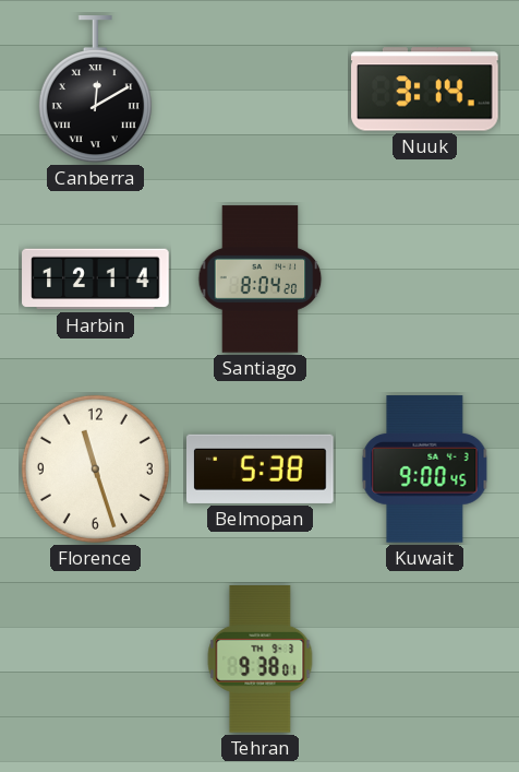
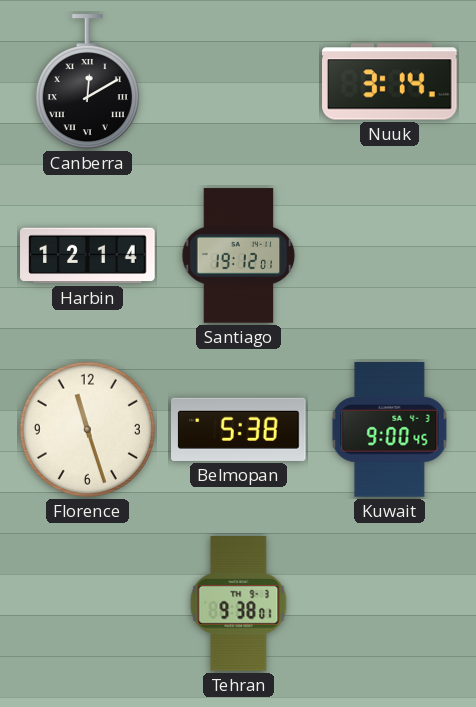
Santiago: 8:04 -> 19:12 (239, 256)
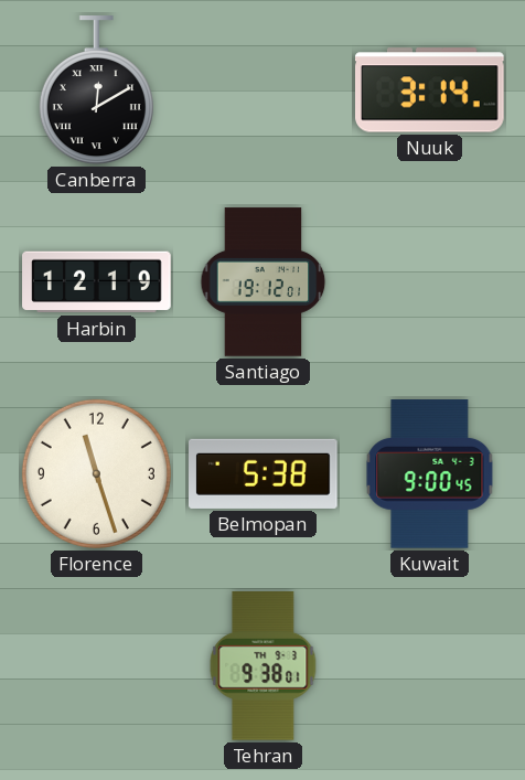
Harbin: 12:14 -> 12:19 (97, 282)
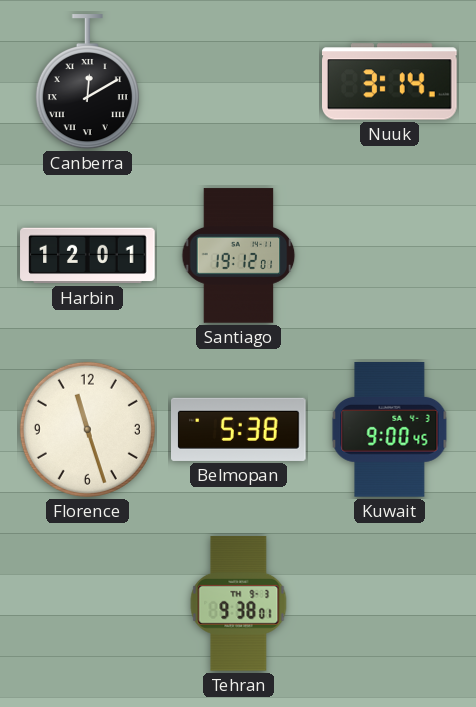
Harbin: 12:19 -> 12:01 (88, 256)
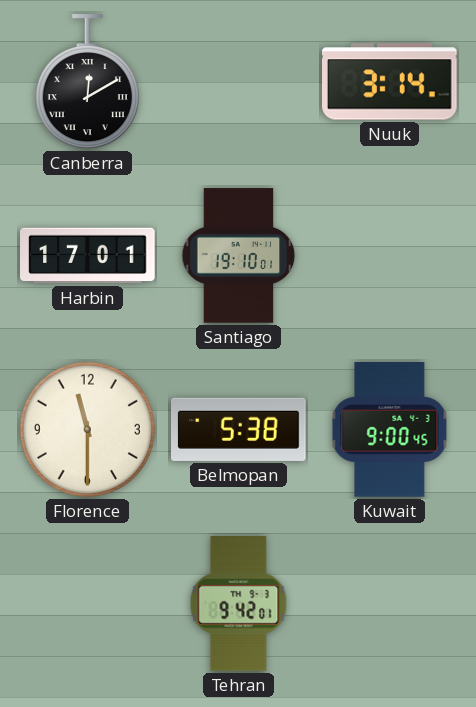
Harbin: 12:01 -> 17:01 (88, 256)
Santiago: 19:12 -> 19:10 (239, 256)
Florence: 11:27 -> 11:30 (87, 429)
Tehran: 9:38 -> 9:42 (239, 604)
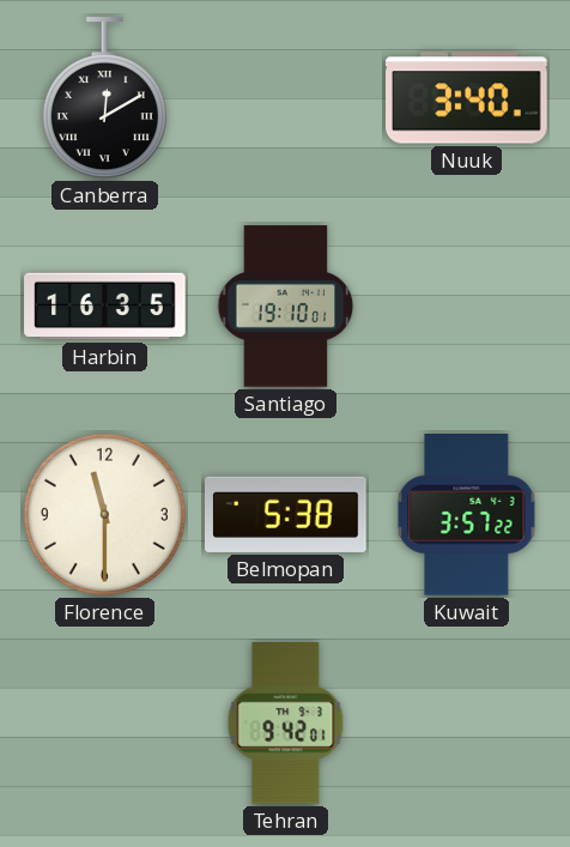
Nuuk: 3:14 -> 3:40 (467, 98)
Harbin: 17:01 -> 16:35 (105, 307)
Kuwait: 9:00 -> 3:57 (467, 515)
